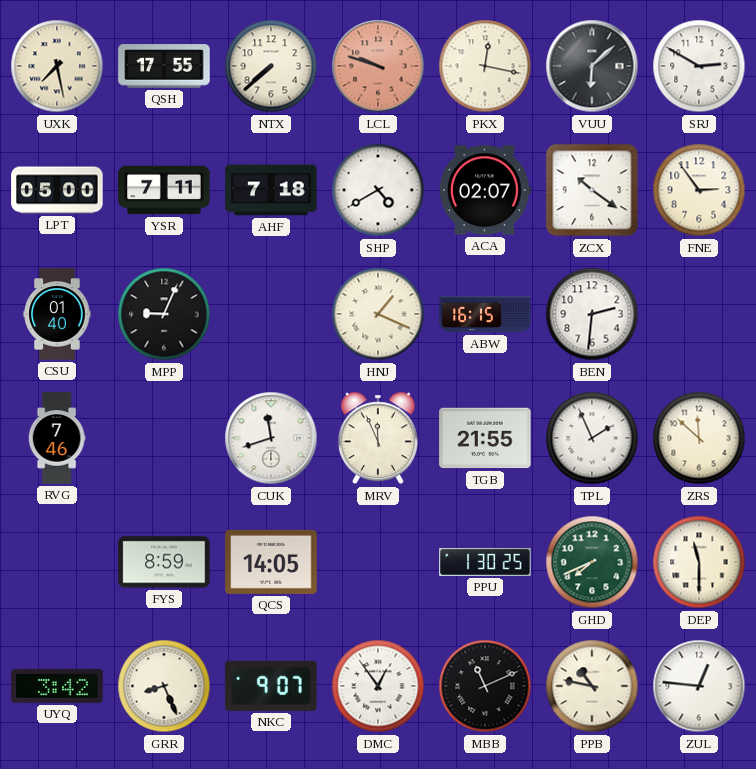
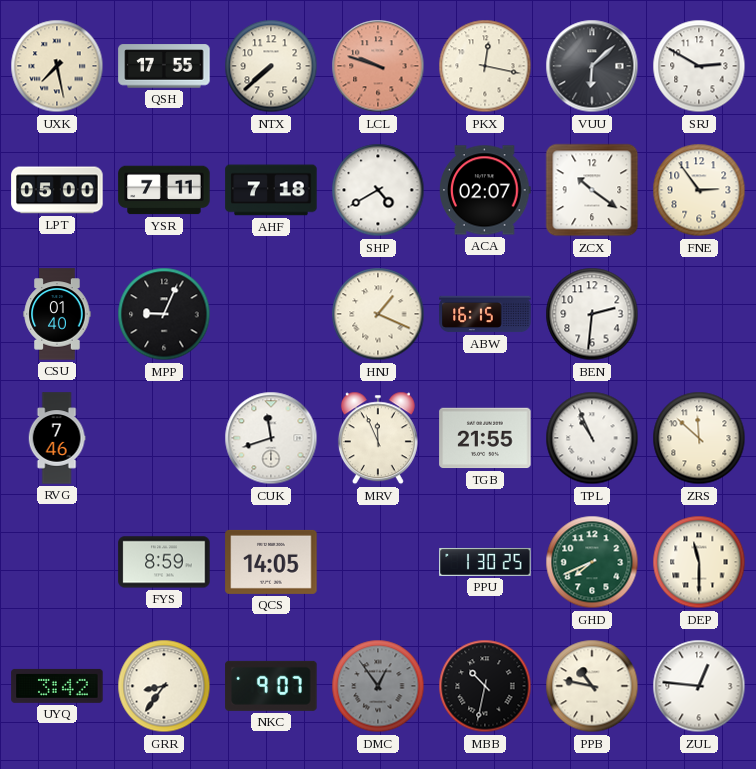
TPL: 1:56 -> 10:56 (592, 438)
GRR: 8:26 -> 8:36 (164, 686)
DMC dial: white -> grey (378, 686)
MBB: 11:11 -> 10:32 (485, 686)
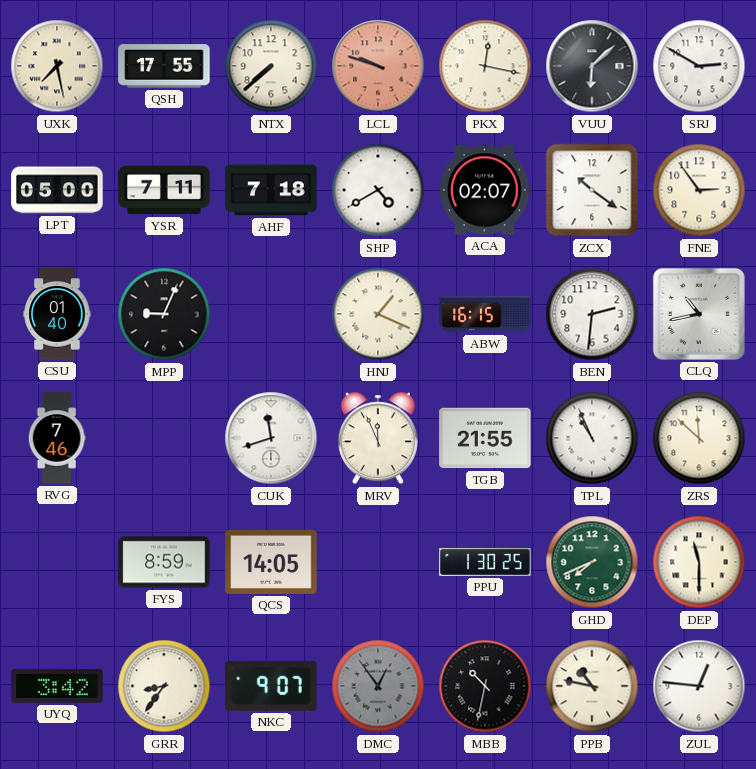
CLQ: none -> 10:43 (699, 314)
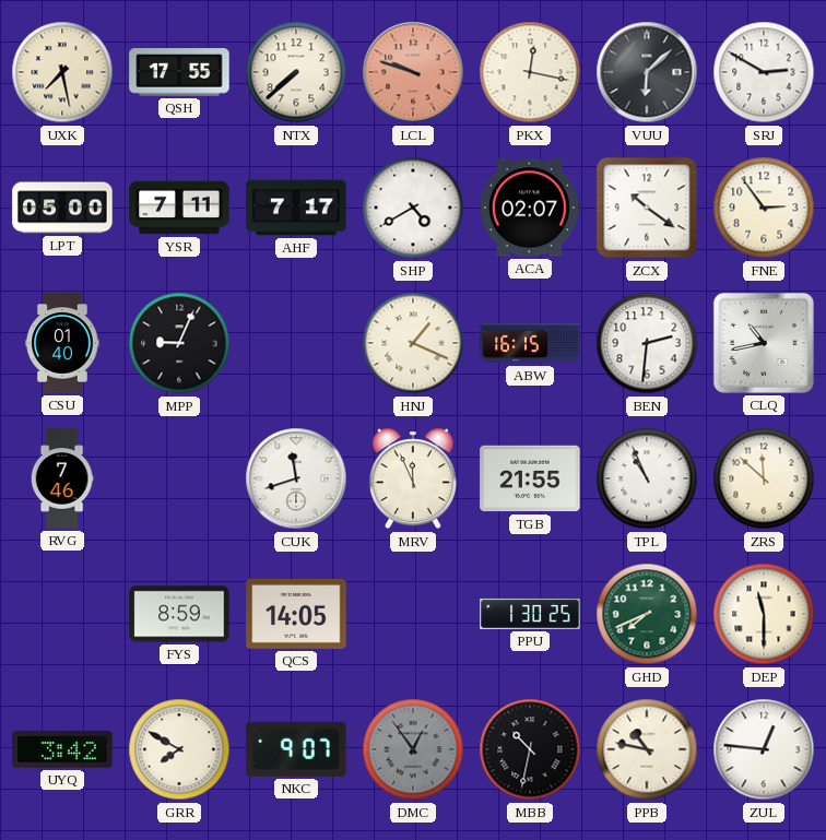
AHF: 7:18 -> 7:17 (296, 208)
GRR: 8:36 -> 7:50 (179, 749)
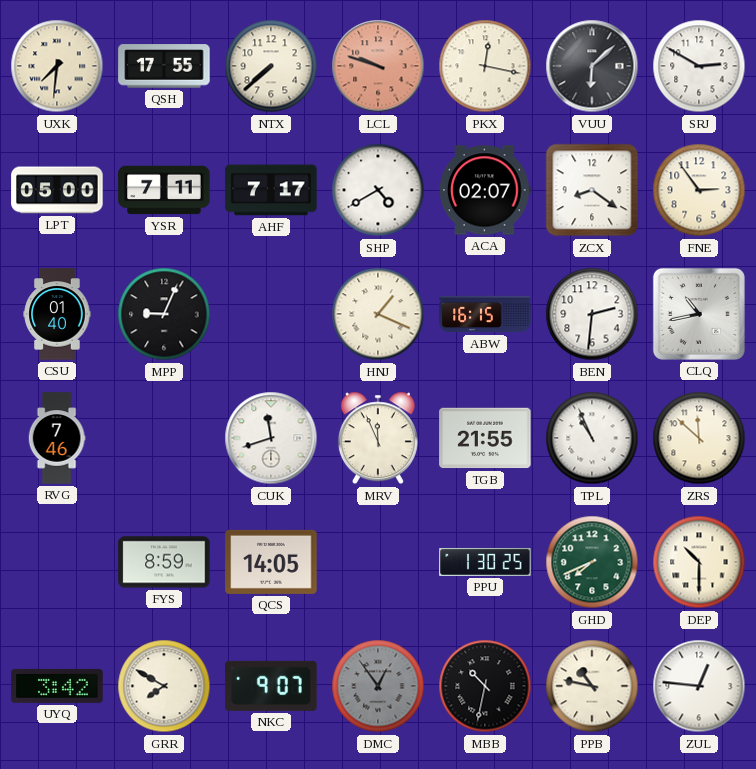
UXK: 7:28 -> 7:31 (57, 66)
ZCX: 10:21 -> 8:21 (592, 190)
DEP: 11:30 -> 10:30 (699, 562)
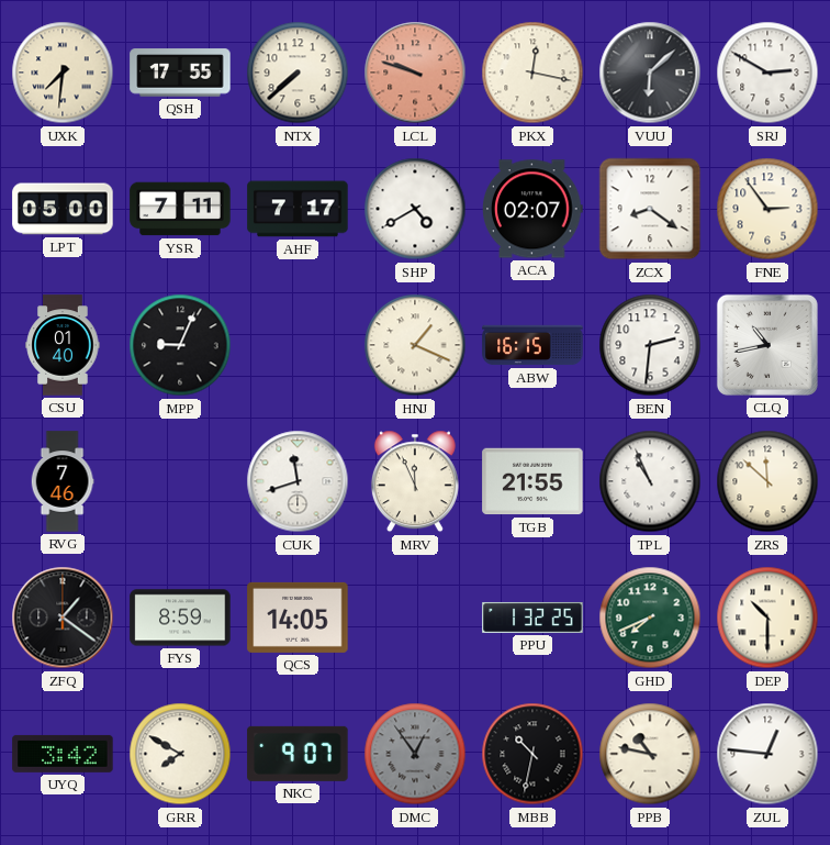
ZFQ: none -> 1:21 (63, 618)
PPU: 1:30 -> 1:32 (532, 618)
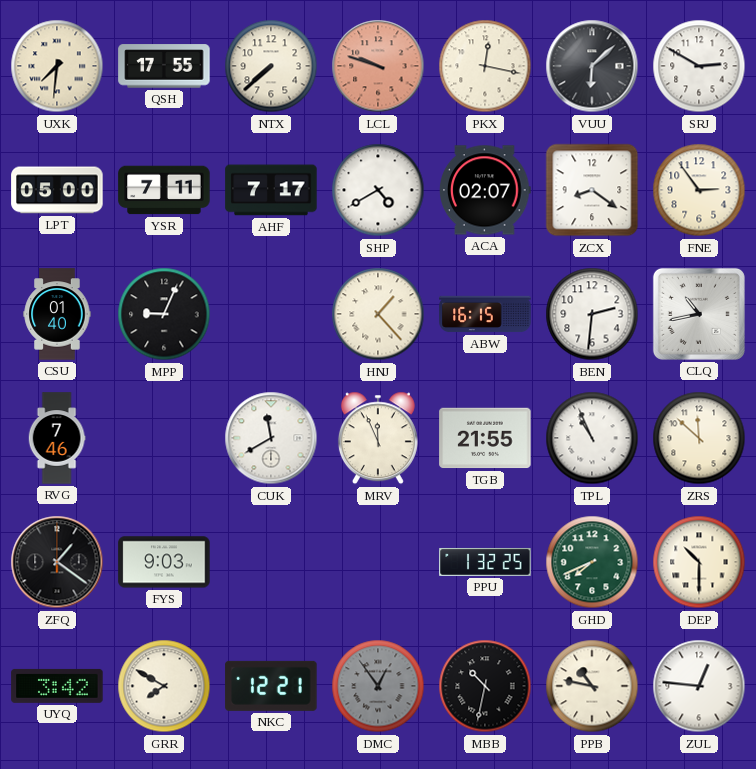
HNJ: 1:19 -> 1:23 (378, 314)
CUK: 11:42 -> 11:40 (271, 438)
FYS: 8:59 -> 9:03 (164, 562)
QCS: 14:05 -> none (298, 618)
NKC: 9:07 -> 12:21 (271, 686)
